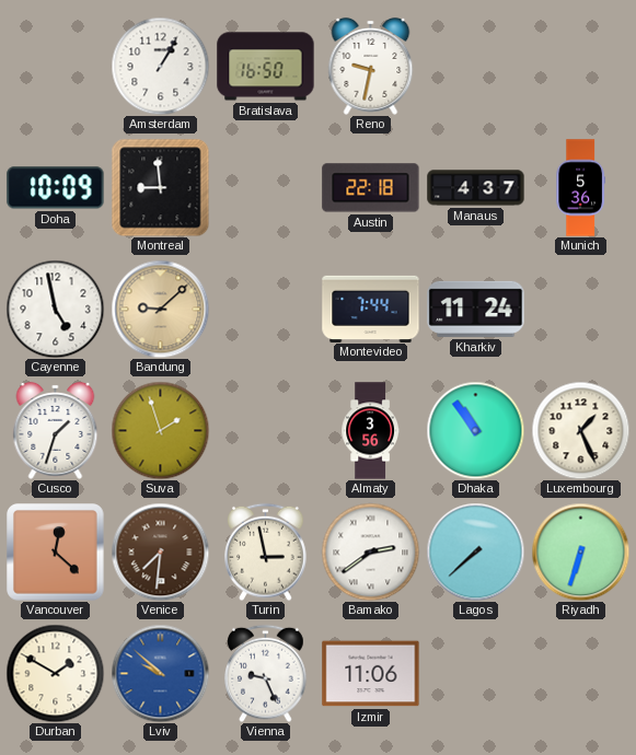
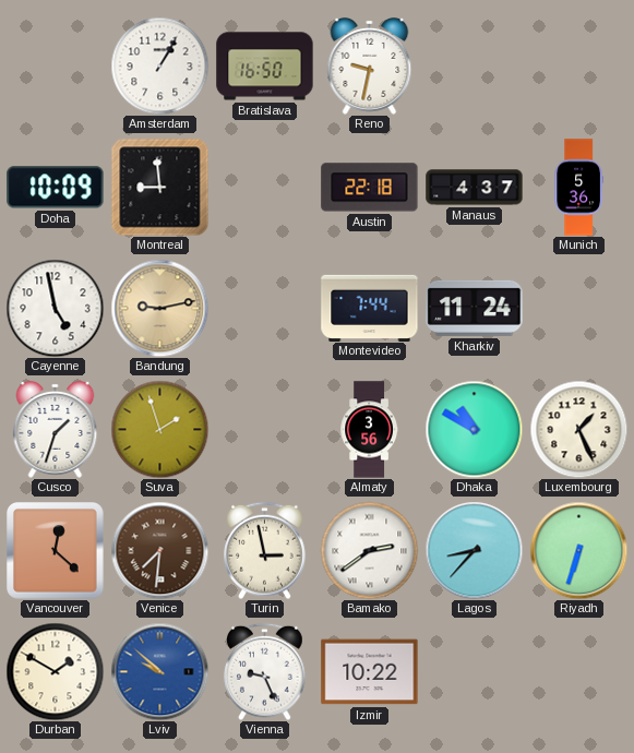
Bandung: 9:08 -> 9:13 (159, 308)
Dhaka: 10:54 -> 10:50 (474, 429)
Lagos: 7:38 -> 8:37 (474, 550)
Izmir: 11:06 -> 10:22 (370, 672)
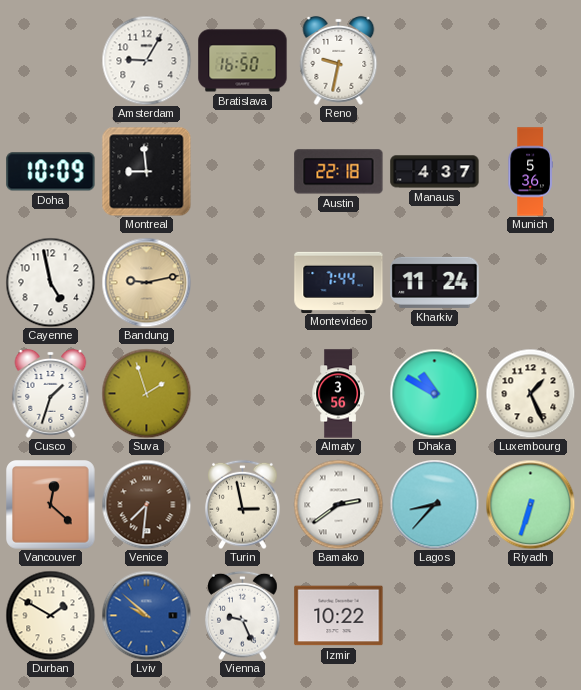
Amsterdam: 1:05 -> 9:05 (146, 60)
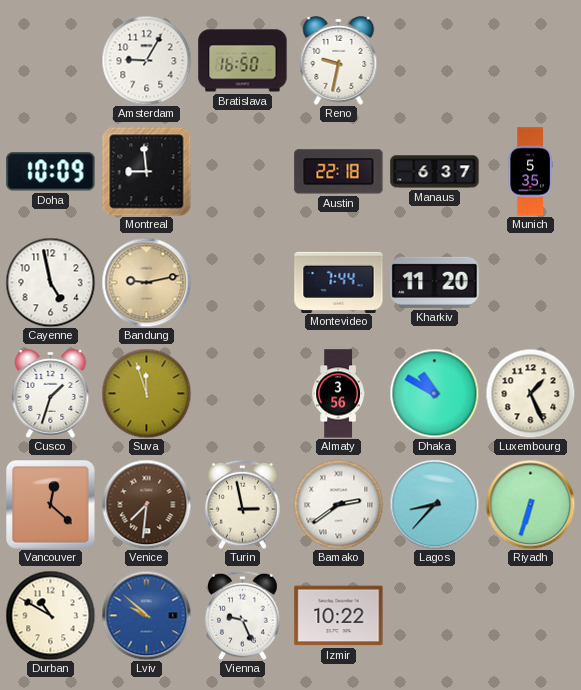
Manaus: 4:37 -> 6:37 (435, 172)
Munich: 5:36 -> 5:35 (530, 172)
Kharkiv: 11:24 -> 11:20 (435, 282)
Suva: 1:57 -> 11:57 (146, 393)
Durban: 1:50 -> 10:50 (50, 615)
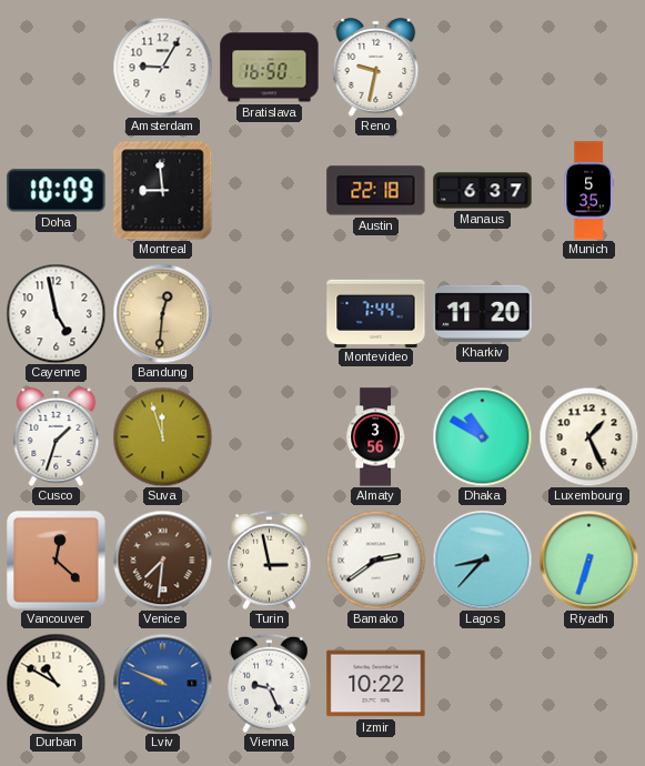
Bandung: 9:13 -> 12:31 (162, 313)
Lviv: 9:52 -> 9:49 (162, 683)
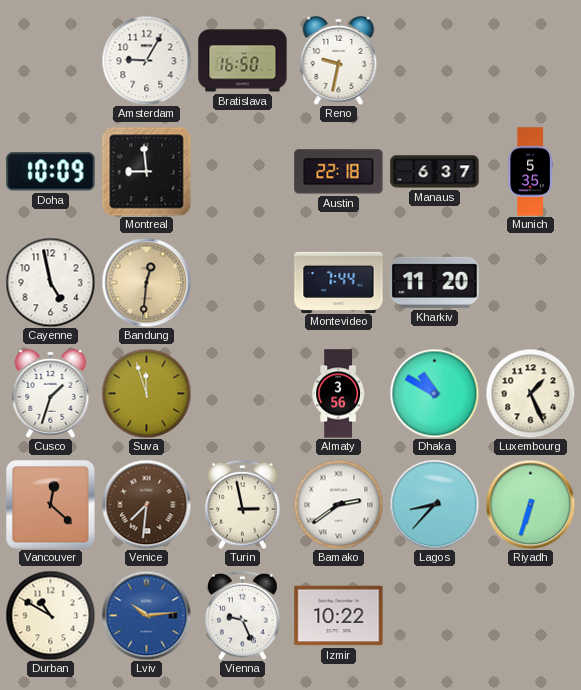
Lviv: 9:49 -> 10:14 (146, 615)
